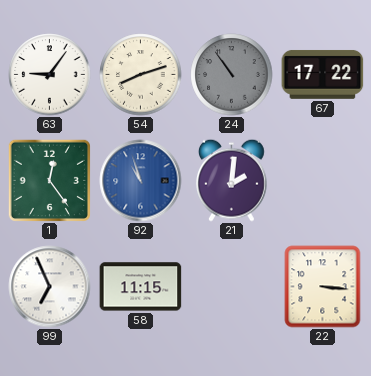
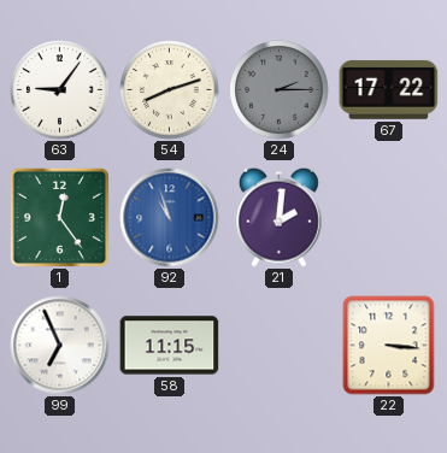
24: 10:54 -> 2:15 (280, 90)
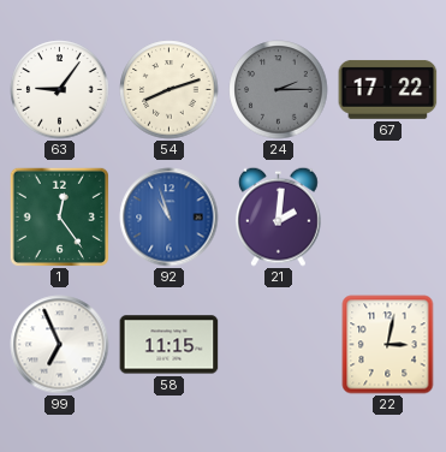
22: 3:16 -> 3:02 (388, 345)
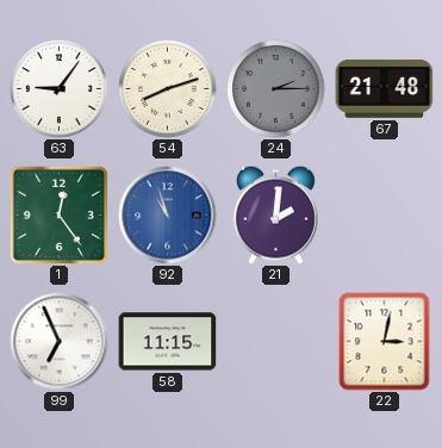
67: 17:22 -> 21:48 (385, 88)
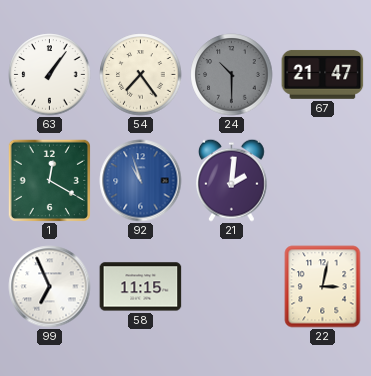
63: 9:06 -> 1:06 (50, 75)
54: 8:12 -> 7:24 (141, 75)
24: 2:15 -> 10:30 (232, 75)
67: 21:48 -> 21:47 (323, 74)
1: 12:24 -> 12:20 (49, 180)
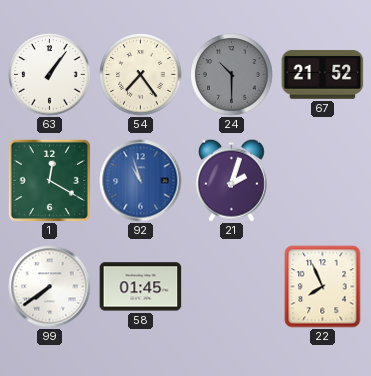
67: 21:47 -> 21:52 (323, 74)
21: 2:01 -> 2:03 (232, 180)
99: 6:56 -> 7:39 (50, 287)
58: 11:15 -> 01:45 (141, 287)
22: 3:02 -> 7:56 (323, 287)
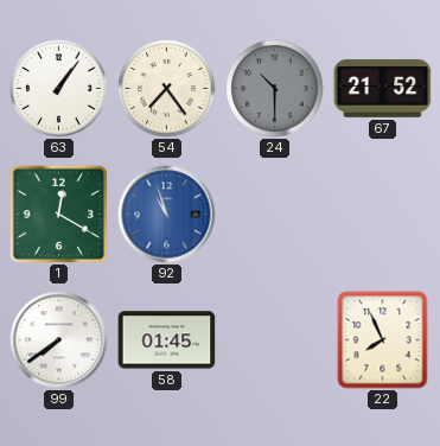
21: 2:03 -> none (232, 180)
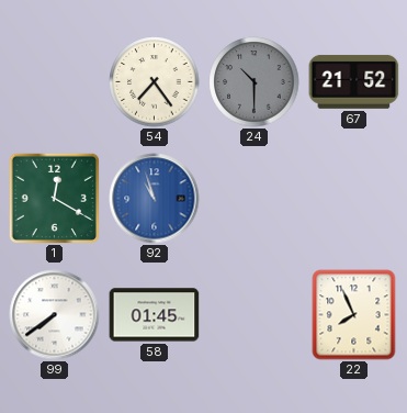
63: 1:06 -> none (59, 89)
